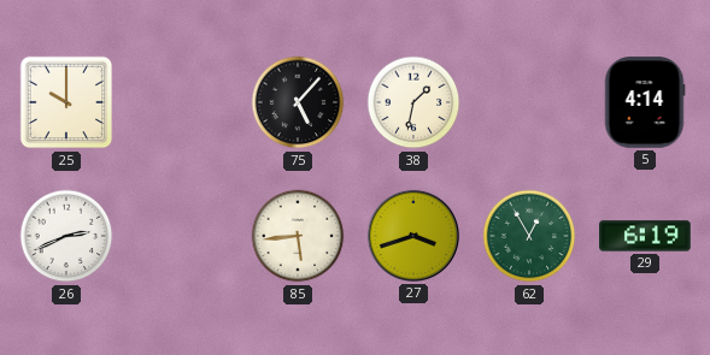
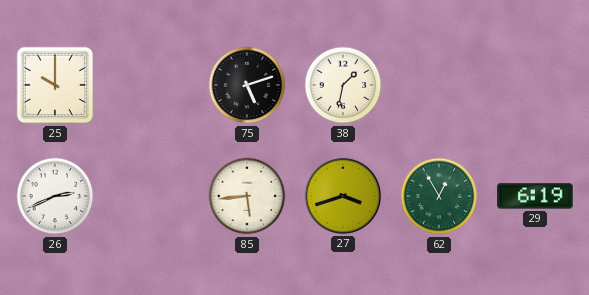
75: 5:07 -> 5:12 (247, 85)
5: 4:14 -> none (645, 102)
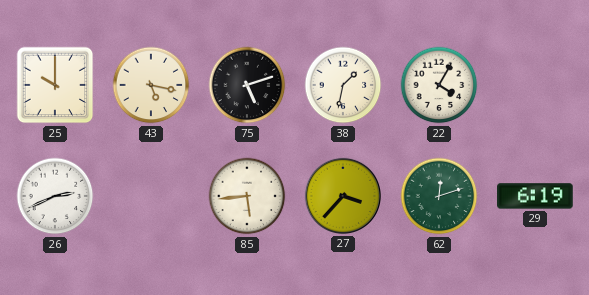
43: none -> 5:17 (151, 85)
22: none -> 4:05 (439, 85)
27: 3:42 -> 3:37 (343, 196)
62: 12:55 -> 12:12 (439, 196)
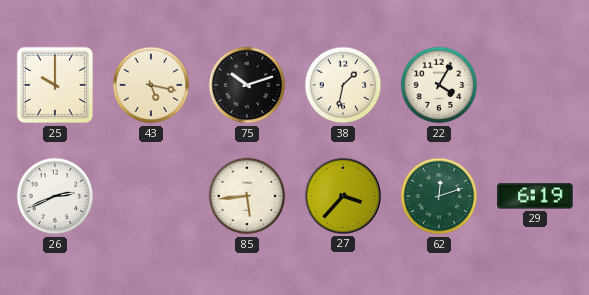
75: 5:12 -> 10:12 (247, 85)
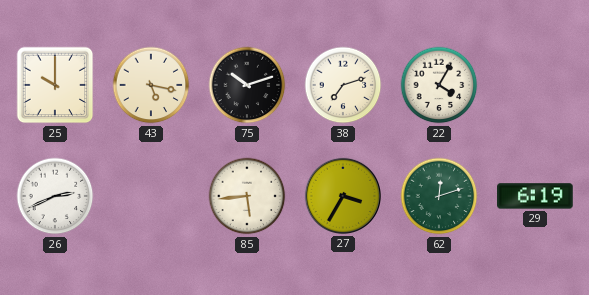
38: 1:32 -> 7:12 (343, 85)
27: 3:37 -> 3:35 (343, 196)
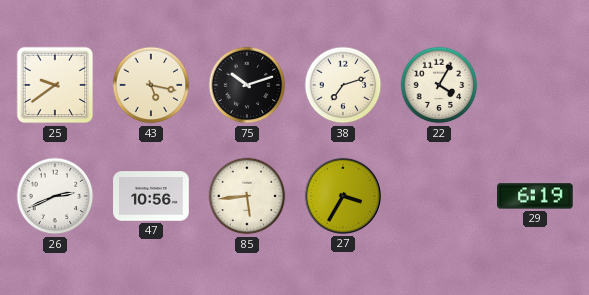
25: 10:00 -> 9:39 (55, 85)
47: none -> 10:56 (151, 196)
62: 12:12 -> none (439, 196)
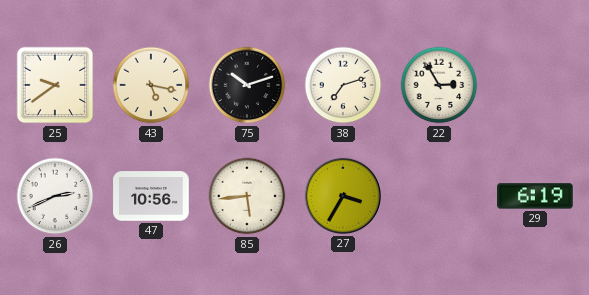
22: 4:05 -> 2:55 (439, 85)
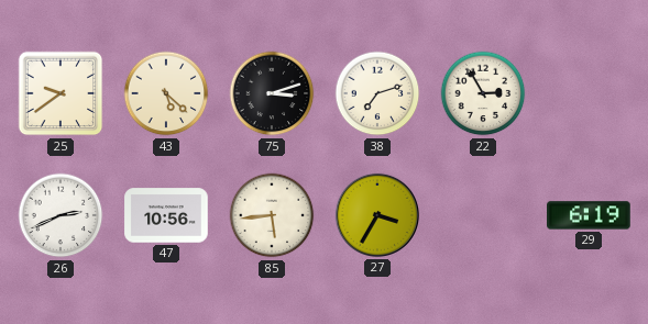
43: 5:17 -> 5:22 (166, 93)
75: 10:12 -> 3:12 (272, 93)
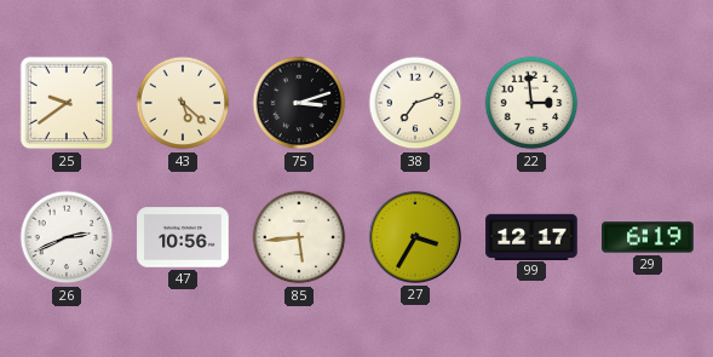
22: 2:55 -> 2:59 (531, 103)
99: none -> 12:17 (531, 236)
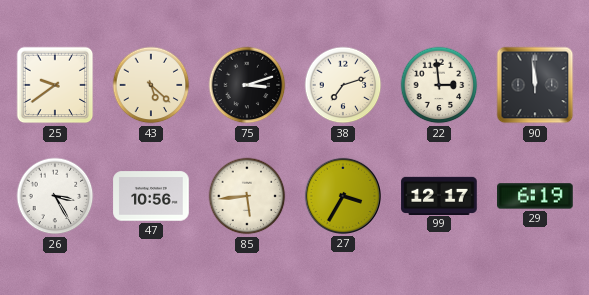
90: none -> 11:59 (535, 85)
26: 2:41 -> 3:25 (55, 196)
